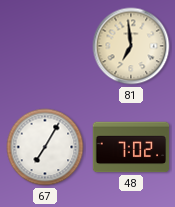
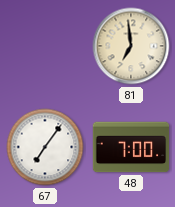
67: 7:05 -> 7:06 (45, 147)
48: 7:02 -> 7:00 (131, 147)
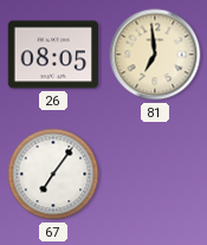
26: none -> 08:05 (53, 54)
48: 7:00 -> none (131, 147)
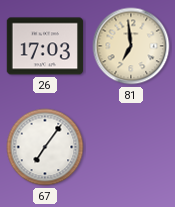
26: 08:05 -> 17:03 (45, 46)
